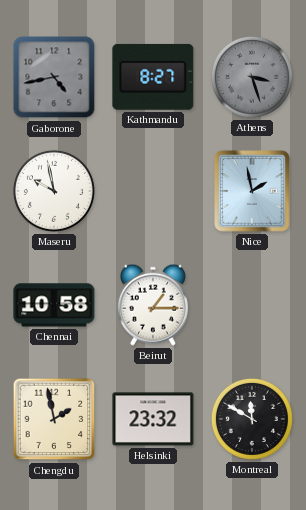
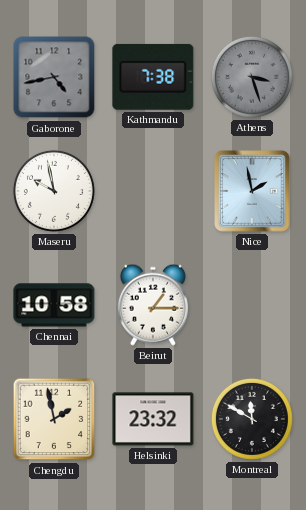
Kathmandu: 8:27 -> 7:38 (153, 77)
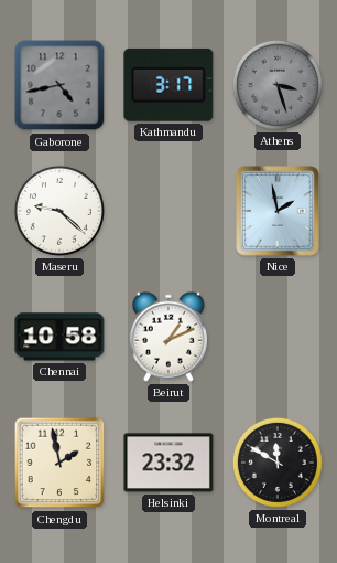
Kathmandu: 7:38 -> 3:17 (168, 85)
Maseru: 9:58 -> 9:22 (59, 211)
Beirut: 1:15 -> 1:11 (168, 337)
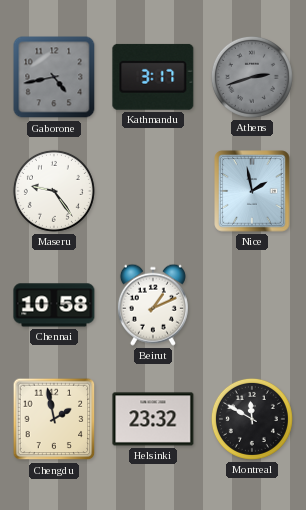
Athens: 3:27 -> 2:42 (252, 77)
Maseru: 9:22 -> 9:24 (54, 191)
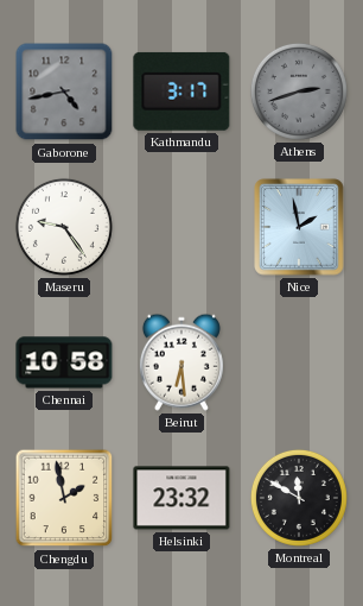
Beirut: 1:11 -> 6:29 (181, 362)
